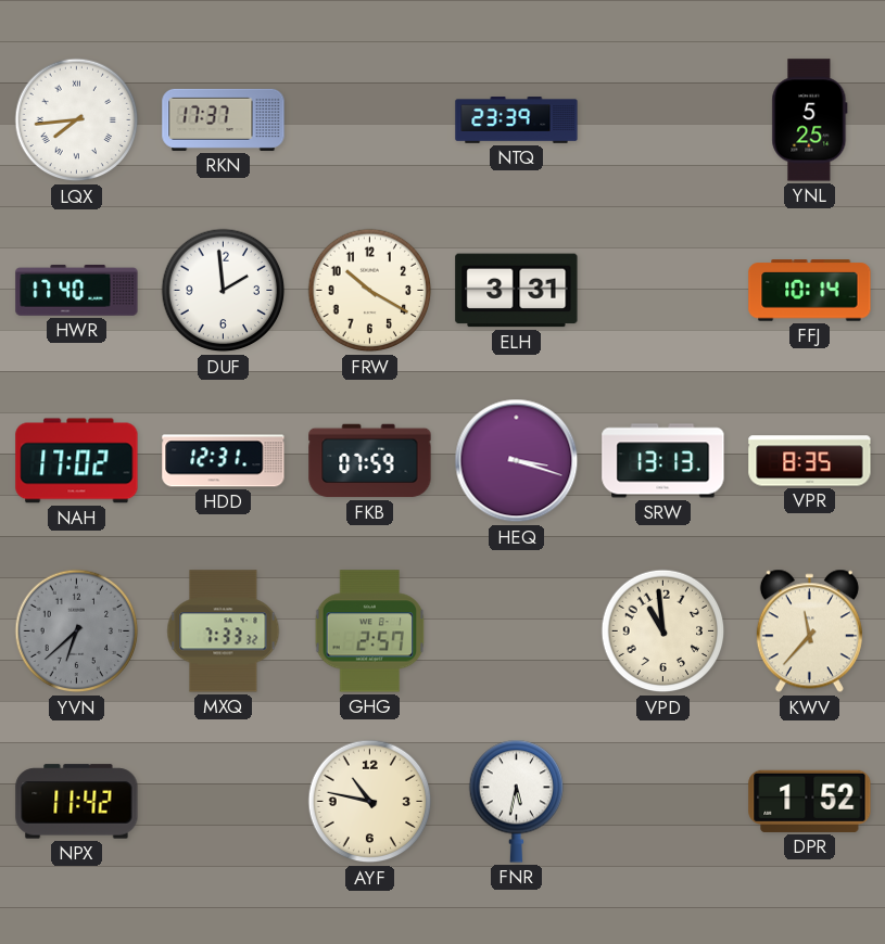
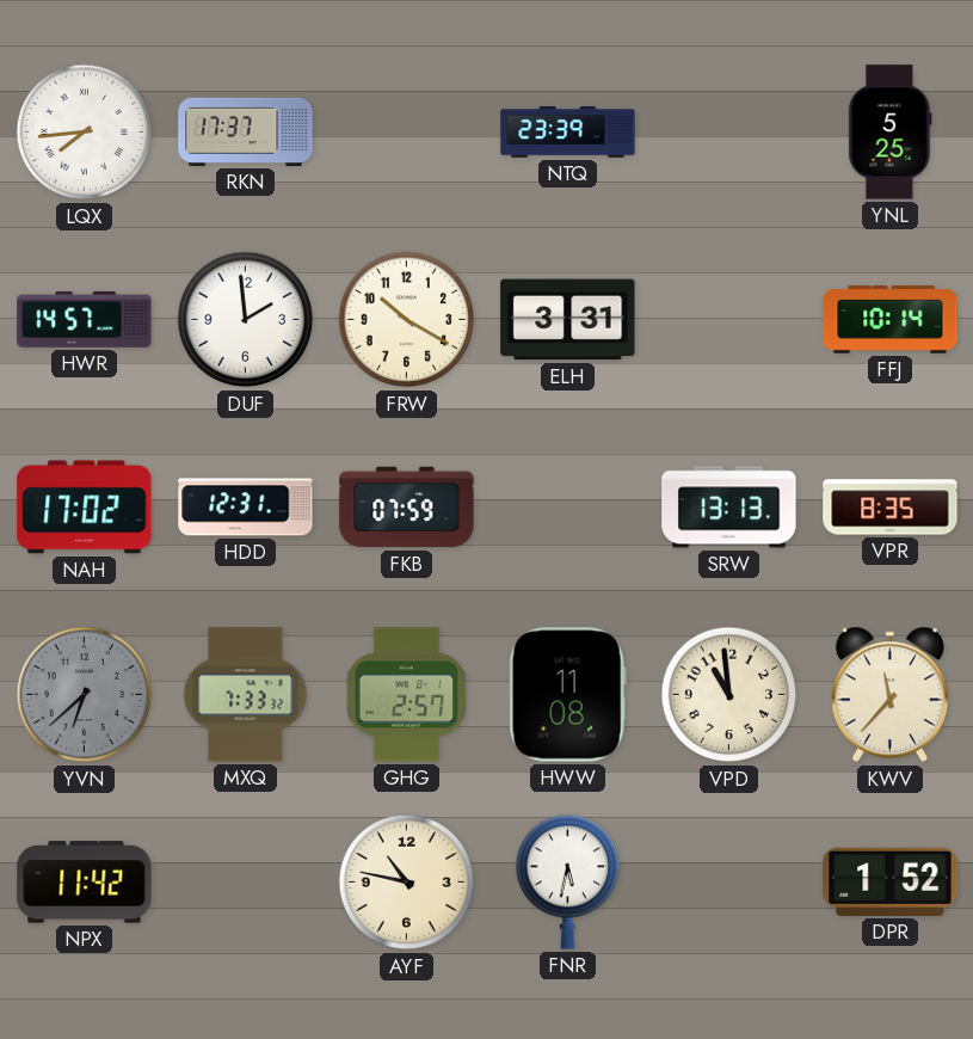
HWR: 17:40 -> 14:57 (85, 320)
HEQ: 3:18 -> none (517, 461)
HWW: none -> 11:08 (567, 695)
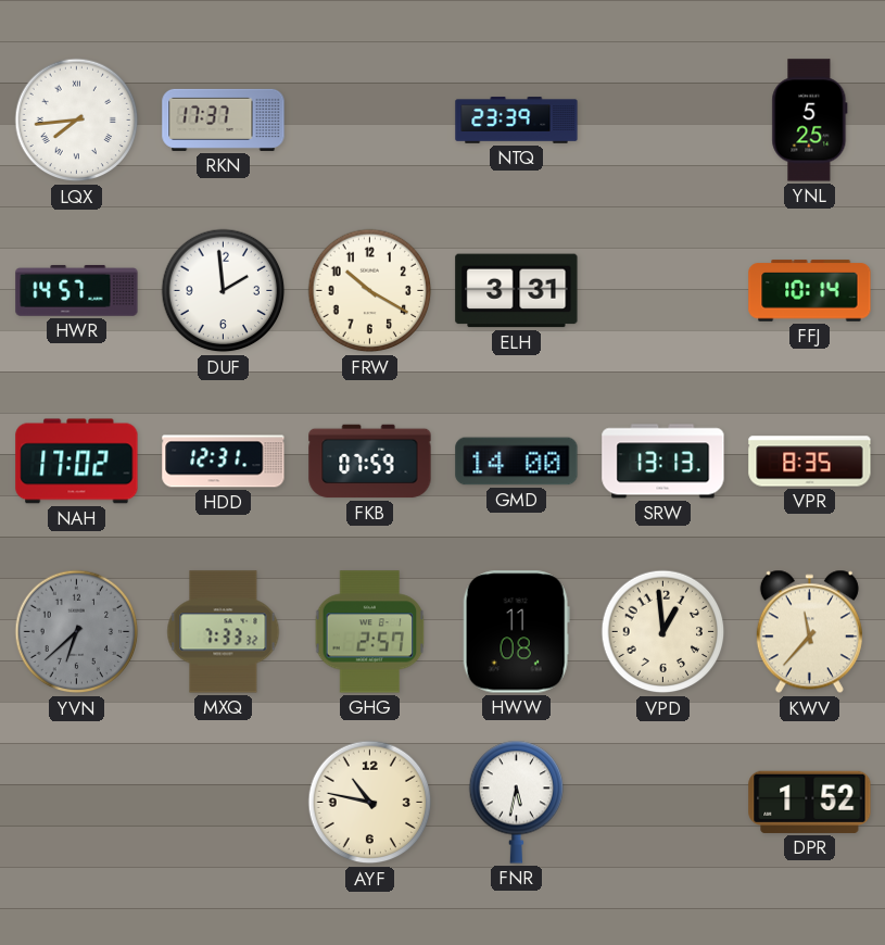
GMD: none -> 14:00 (517, 462)
VPD: 10:59 -> 12:59 (663, 632)
NPX: 11:42 -> none (85, 883)
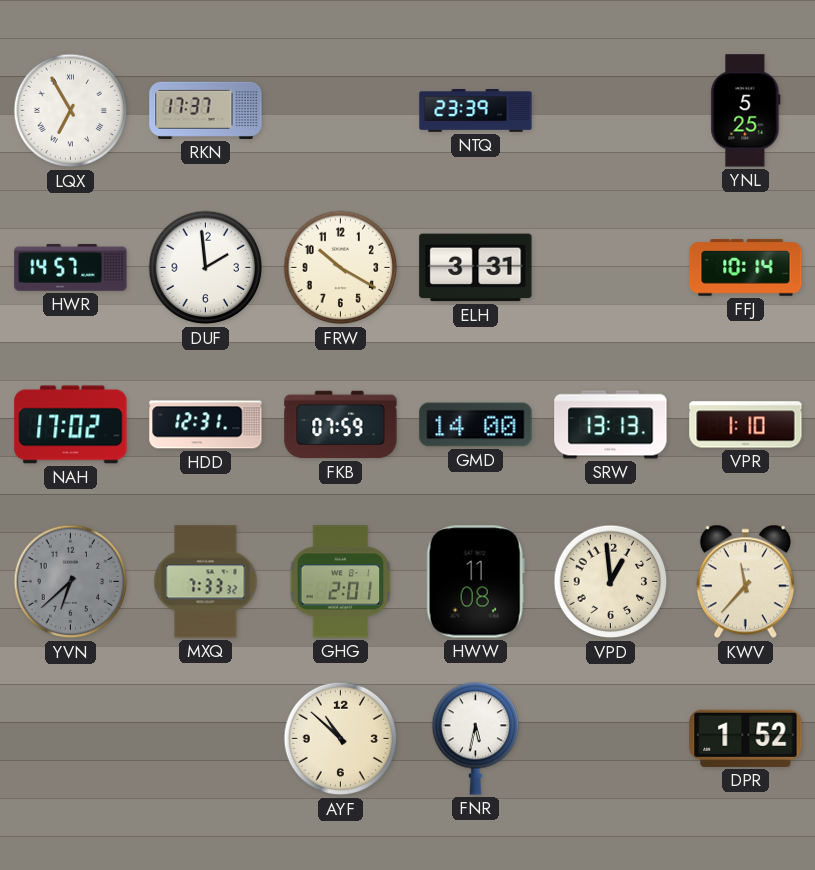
LQX: 7:44 -> 6:55 (71, 111)
VPR: 8:35 -> 1:10 (746, 425)
GHG: 2:57 -> 2:01 (341, 582)
AYF: 10:47 -> 10:52 (341, 739)
